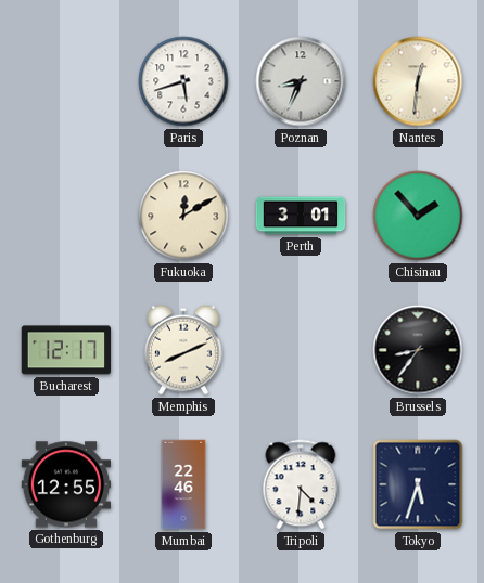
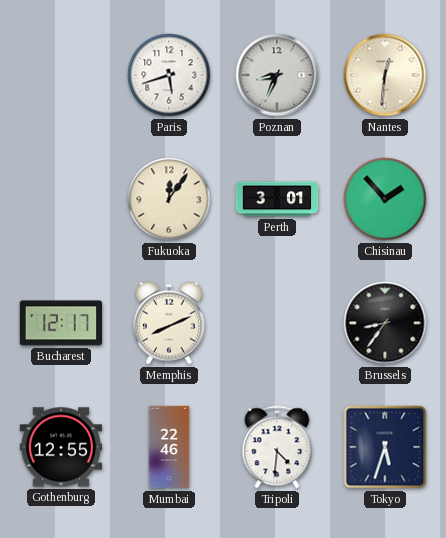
Fukuoka: 12:10 -> 12:06 (169, 199)
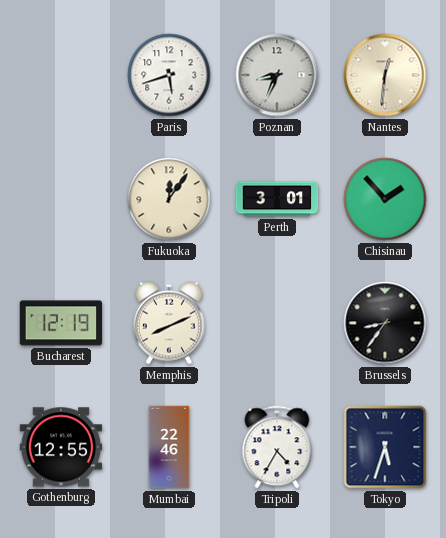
Bucharest: 12:17 -> 12:19 (61, 323)
Tripoli: 4:31 -> 4:35 (277, 447)
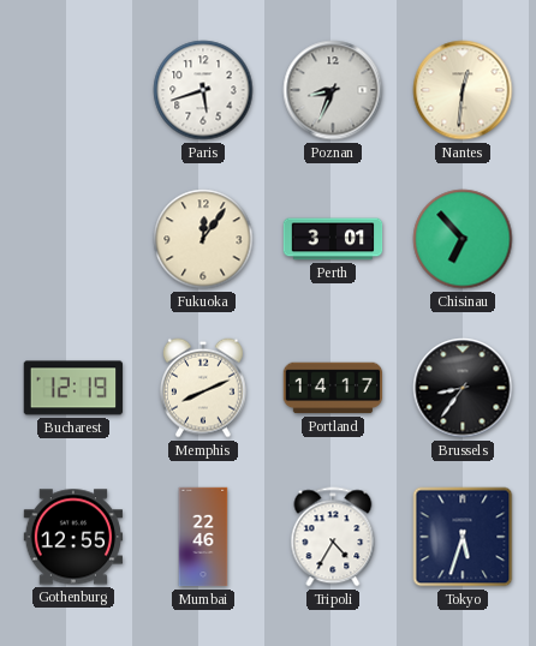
Chisinau: 1:53 -> 6:53 (463, 239)
Portland: none -> 14:17 (333, 388)
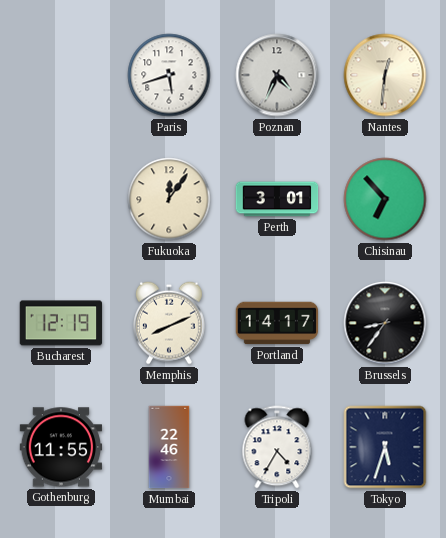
Poznan: 8:34 -> 4:34 (277, 75)
Gothenburg: 12:55 -> 11:55 (61, 447)
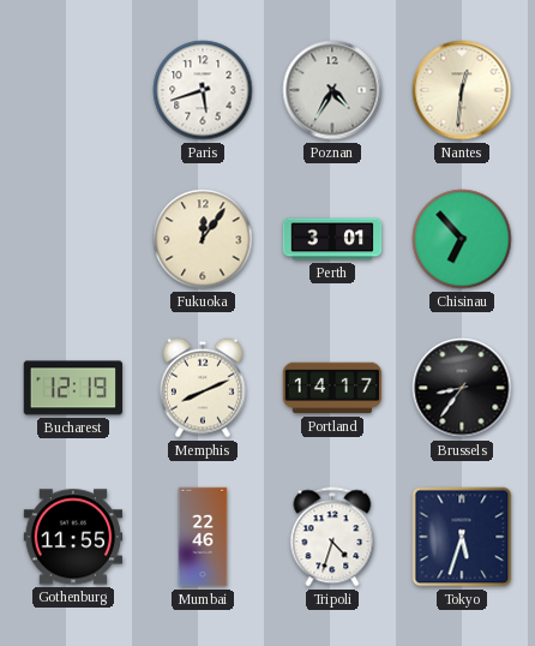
Poznan: 4:34 -> 4:35 (332, 90)
Tripoli: 4:35 -> 4:33 (332, 537)
